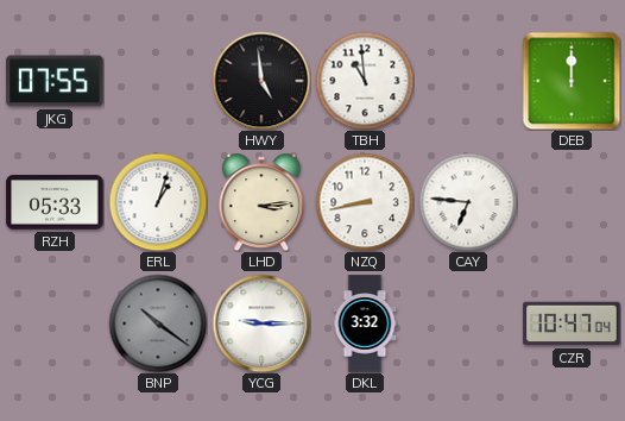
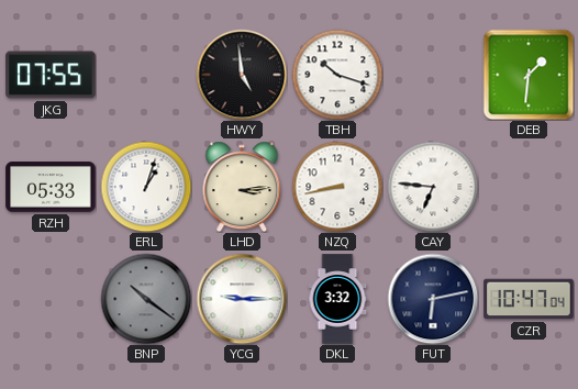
TBH: 10:59 -> 10:18 (337, 75)
DEB: 12:00 -> 1:31 (529, 75)
FUT: none -> 6:13 (433, 299)
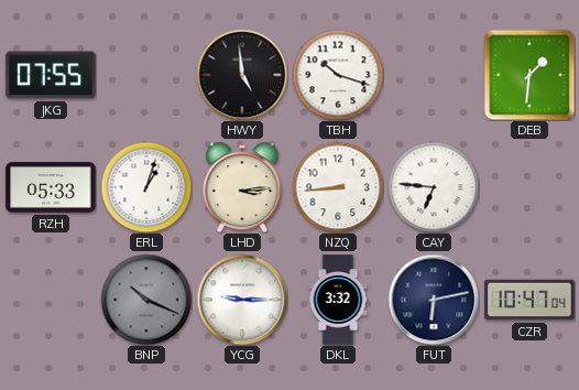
NZQ: 8:43 -> 8:44 (338, 187)
BNP: 10:21 -> 10:19 (146, 300)
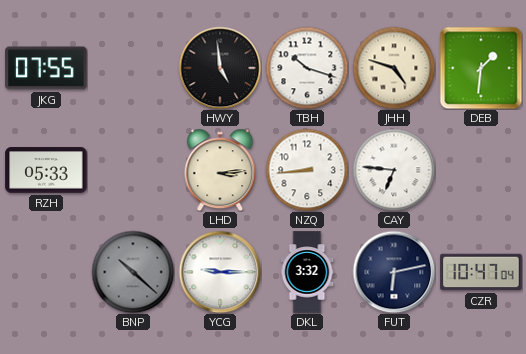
JHH: none -> 4:48 (394, 68)
ERL: 1:03 -> none (146, 187)
BNP: 10:19 -> 10:22 (133, 272)
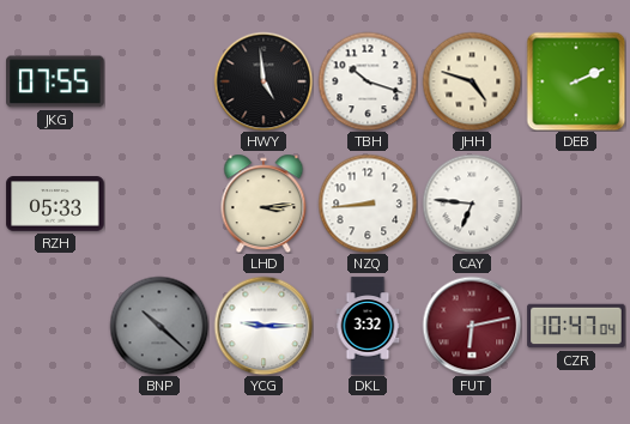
DEB: 1:31 -> 2:11 (576, 81)
FUT dial: navy -> burgundy (472, 326)
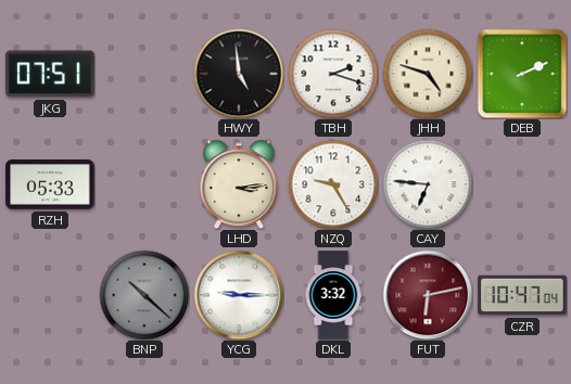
JKG: 07:55 -> 07:51 (50, 74)
TBH: 10:18 -> 2:18 (333, 74)
NZQ: 8:44 -> 9:25 (333, 184)
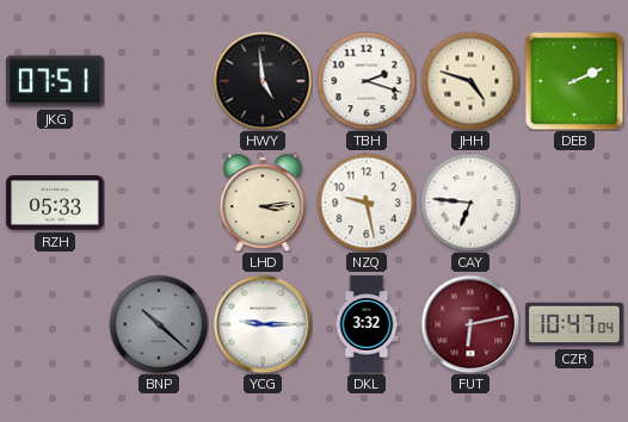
NZQ: 9:25 -> 9:28 (367, 203)
